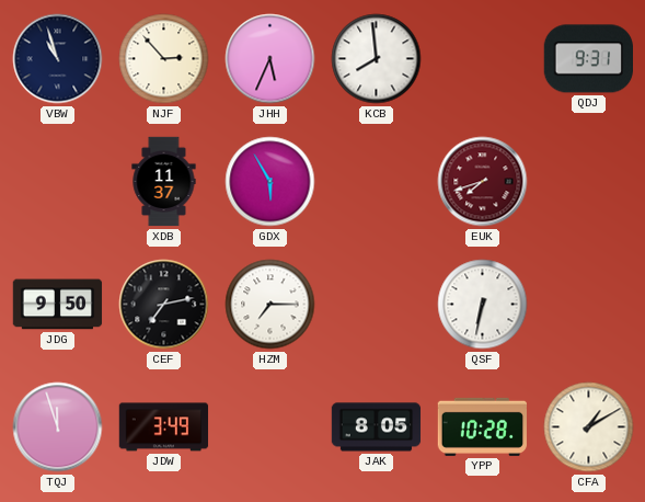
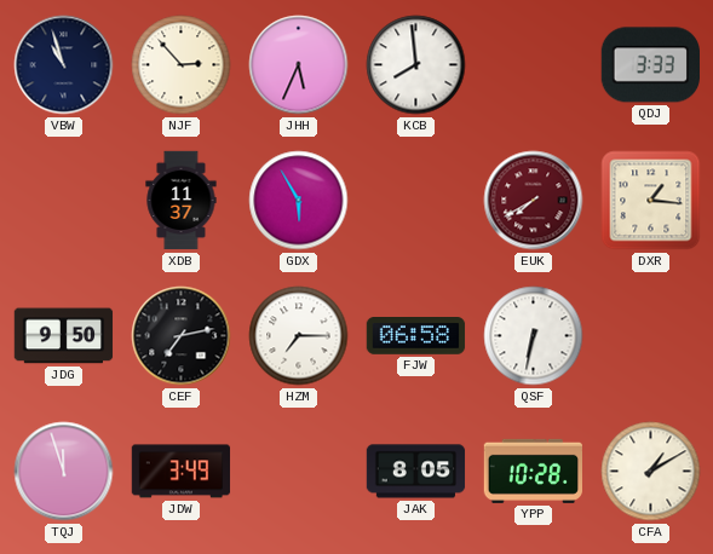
QDJ: 9:31 -> 3:33 (650, 65)
EUK: 7:42 -> 7:40 (534, 201)
DXR: none -> 1:16 (651, 201)
FJW: none -> 06:58 (416, 336)
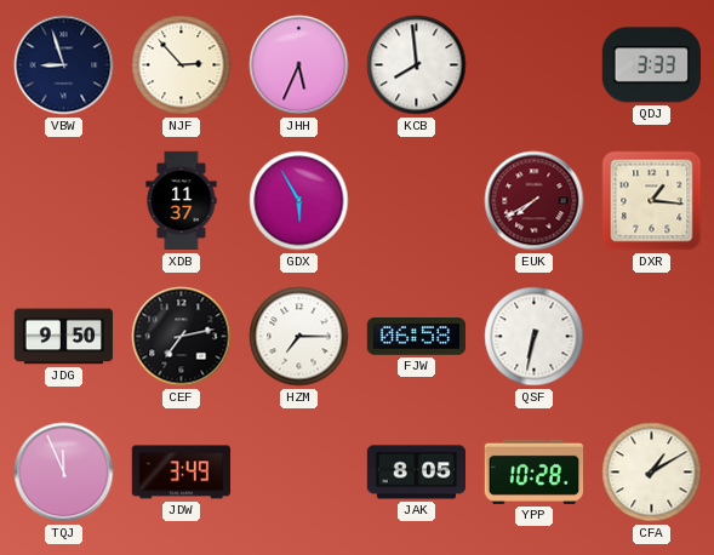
VBW: 10:57 -> 8:57 (64, 65)
TQJ: 11:57 -> 11:56 (64, 473)
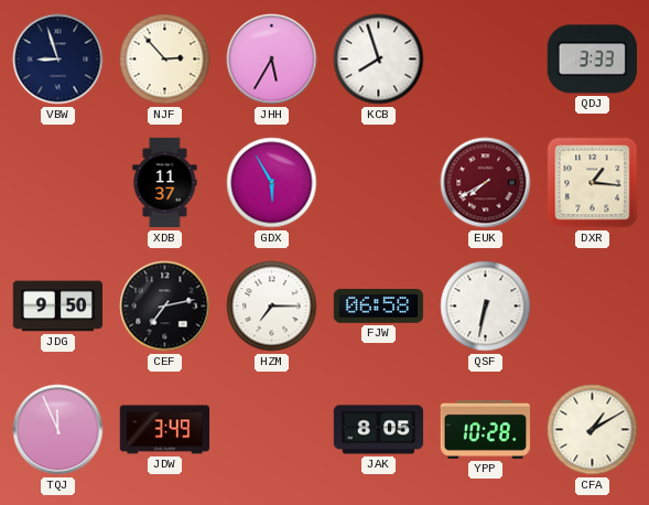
JHH: 5:34 -> 5:35 (272, 60)
KCB: 7:59 -> 7:57 (379, 60)
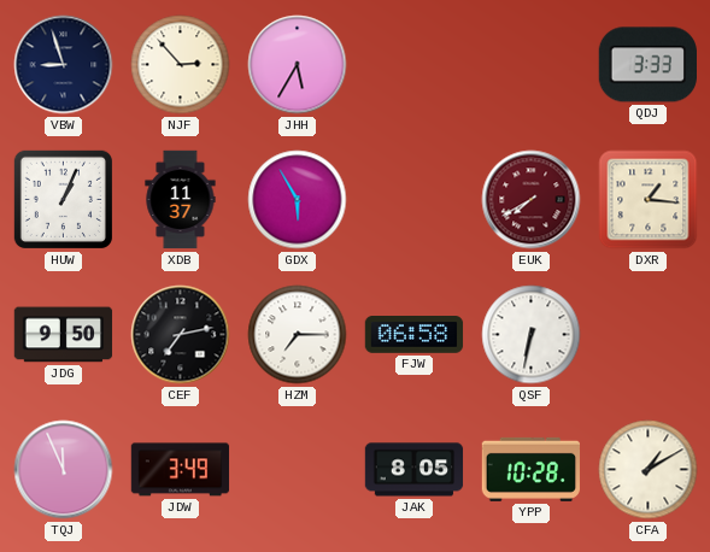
KCB: 7:57 -> none (379, 60)
HUW: none -> 1:04 (63, 199)
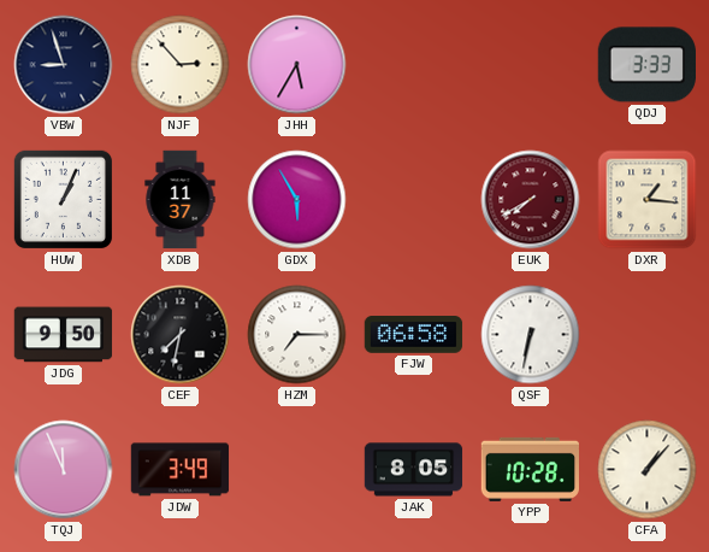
CEF: 7:13 -> 7:32 (181, 335)
CFA: 1:10 -> 1:07 (648, 470)
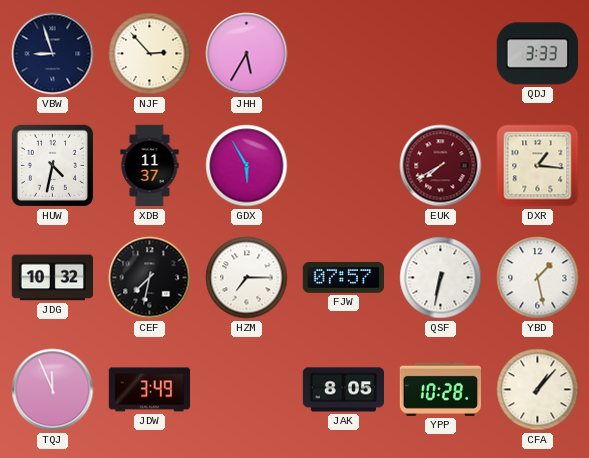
HUW: 1:04 -> 4:32 (52, 165)
JDG: 9:50 -> 10:32 (53, 278)
FJW: 06:58 -> 07:57 (344, 278)
YBD: none -> 1:28 (538, 278)
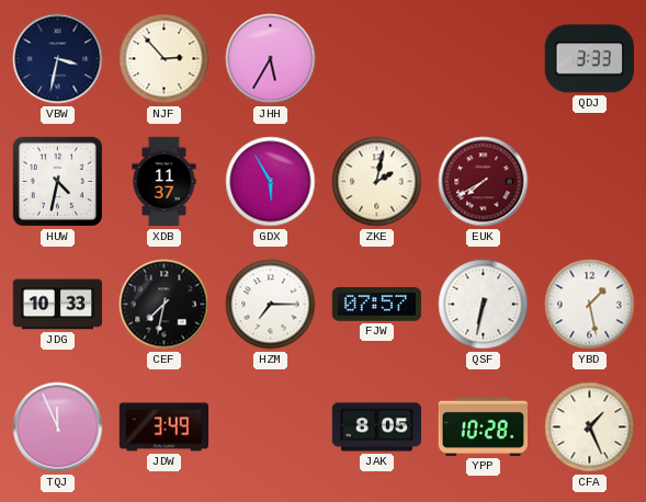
VBW: 8:57 -> 3:32 (58, 59)
ZKE: none -> 2:02 (377, 182)
DXR: 1:16 -> none (538, 166)
JDG: 10:32 -> 10:33 (58, 305)
CFA: 1:07 -> 1:26 (590, 427)
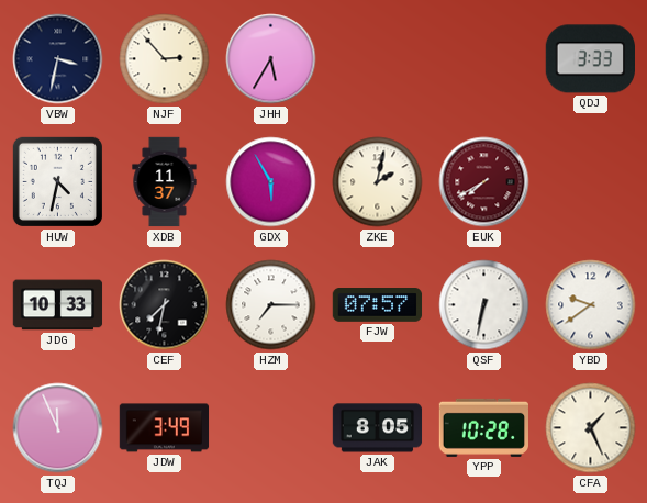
YBD: 1:28 -> 9:39 (591, 305)
